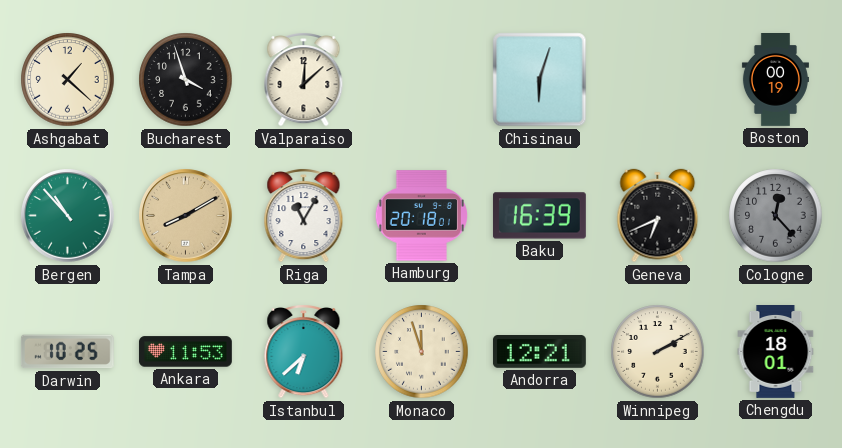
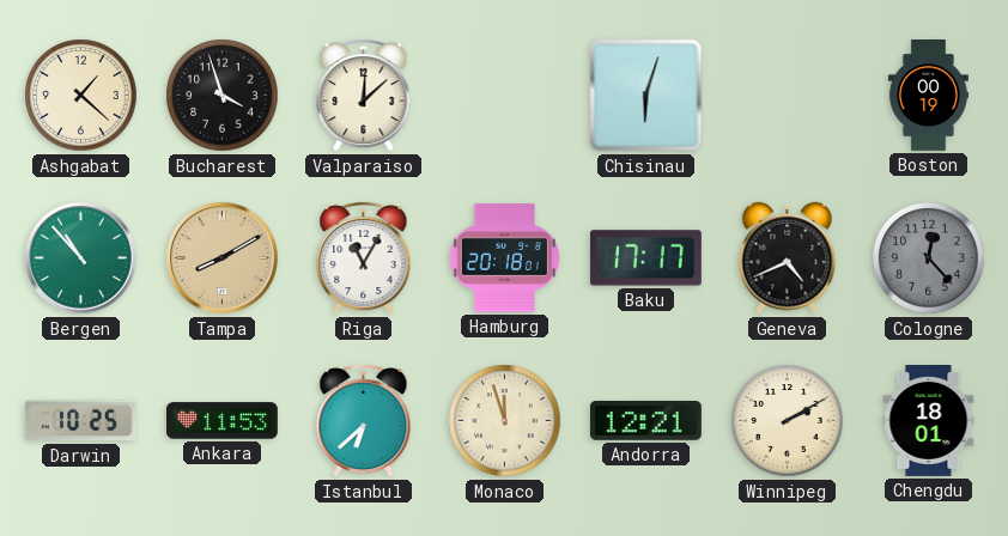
Baku: 16:39 -> 17:17 (645, 258)
Geneva: 6:41 -> 4:41 (788, 258)
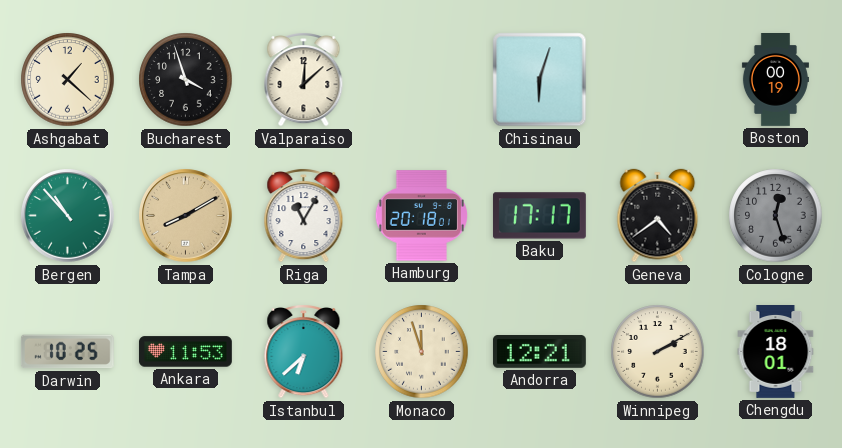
Geneva: 4:41 -> 4:39 (658, 216)
Cologne: 12:23 -> 12:27 (776, 216)
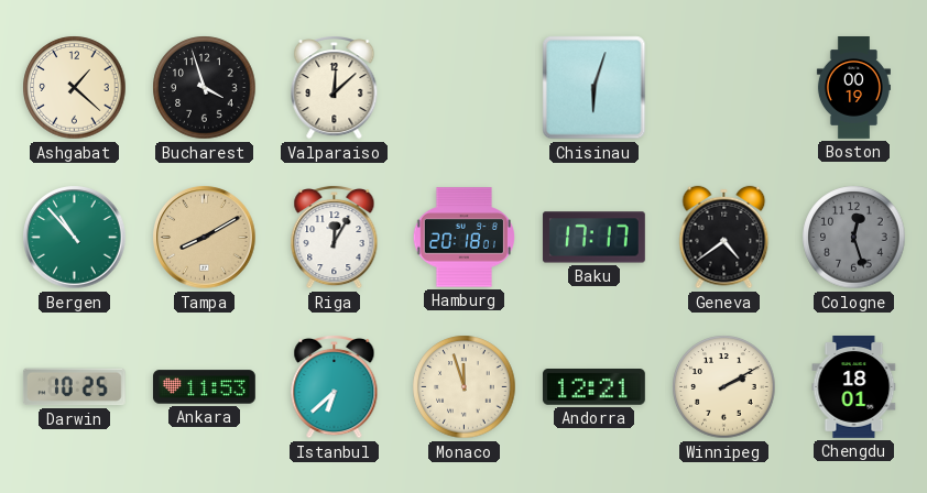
Riga: 11:05 -> 12:05 (335, 237)
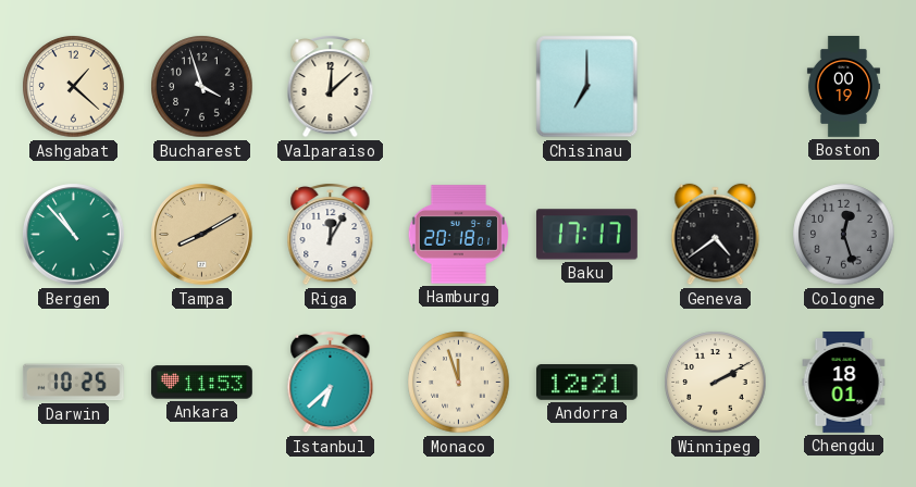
Chisinau: 6:03 -> 7:00 (587, 87)
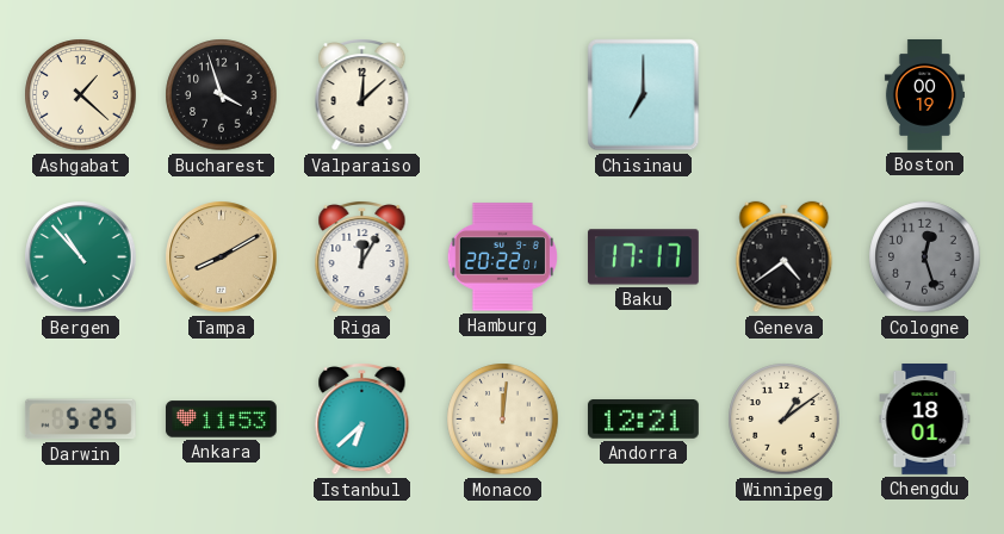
Hamburg: 20:18 -> 20:22 (502, 257)
Darwin: 10:25 -> 5:25 (80, 420)
Monaco: 11:57 -> 12:01 (503, 420)
Winnipeg: 2:10 -> 1:09 (785, 420)
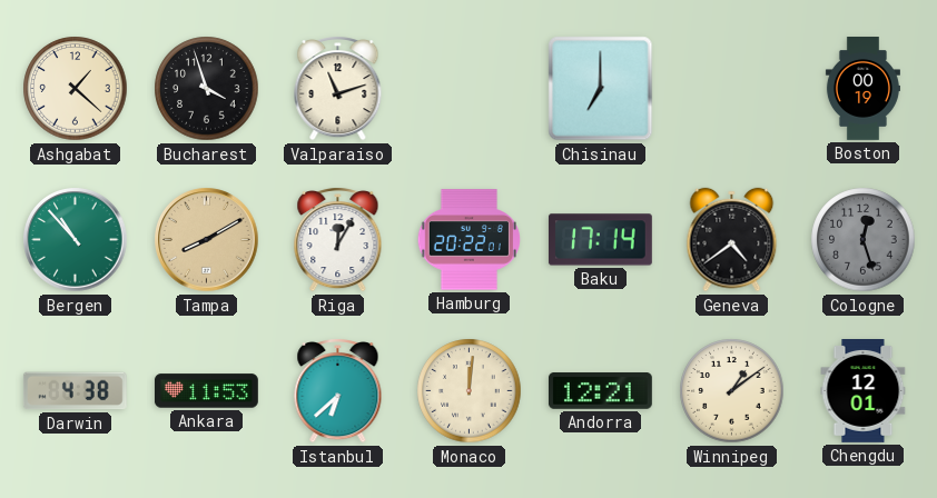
Valparaiso: 12:08 -> 11:12 (338, 88)
Baku: 17:17 -> 17:14 (600, 240)
Darwin: 5:25 -> 4:38 (75, 391)
Chengdu: 18:01 -> 12:01 (864, 391)
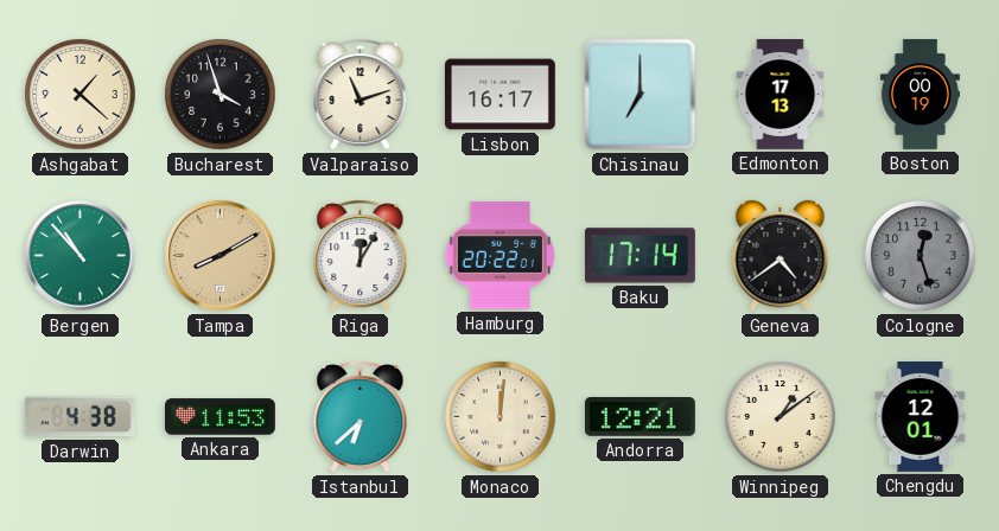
Lisbon: none -> 16:17 (499, 95)
Edmonton: none -> 17:13 (781, 95)
